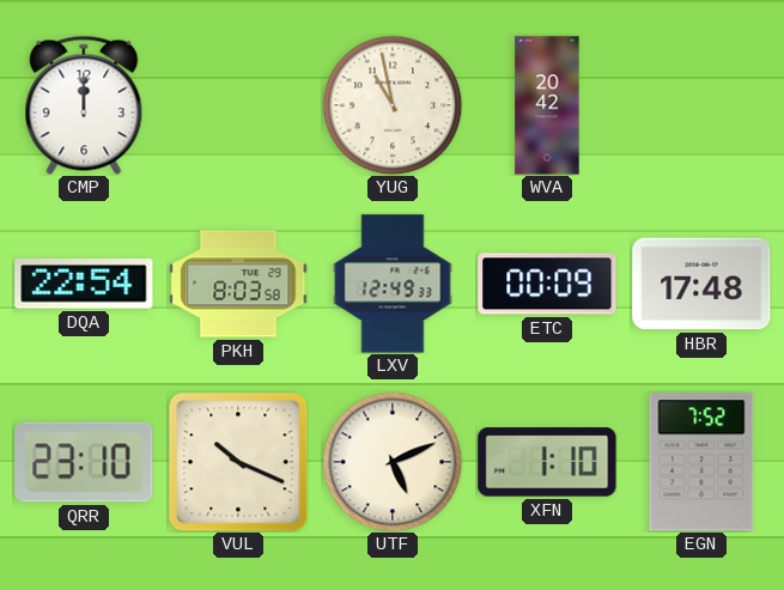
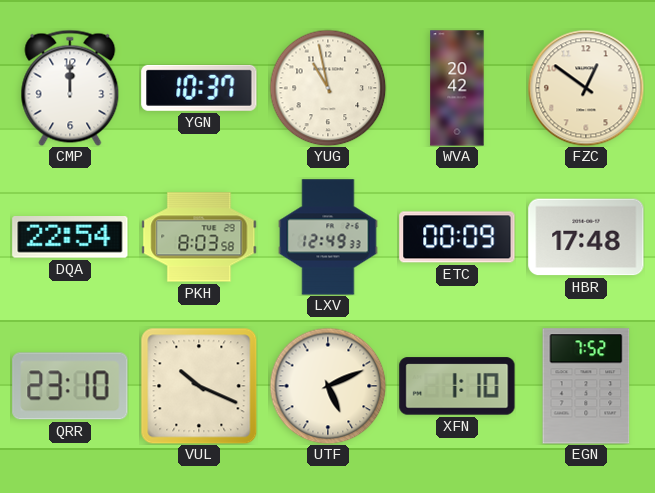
YGN: none -> 10:37 (199, 88)
FZC: none -> 12:51 (586, 88)
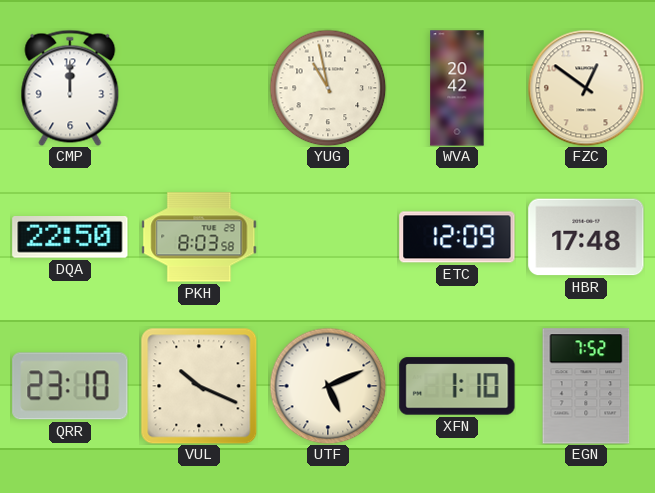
YGN: 10:37 -> none (199, 88)
DQA: 22:54 -> 22:50 (70, 238)
LXV: 12:49 -> none (328, 237)
ETC: 00:09 -> 12:09 (457, 237)
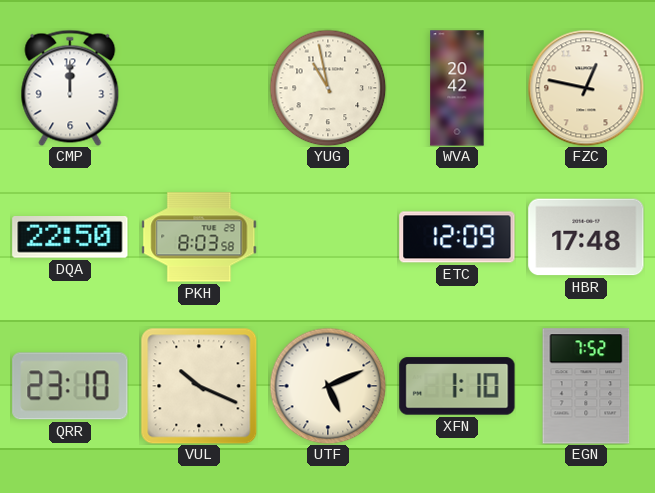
FZC: 12:51 -> 12:47 (586, 88)
